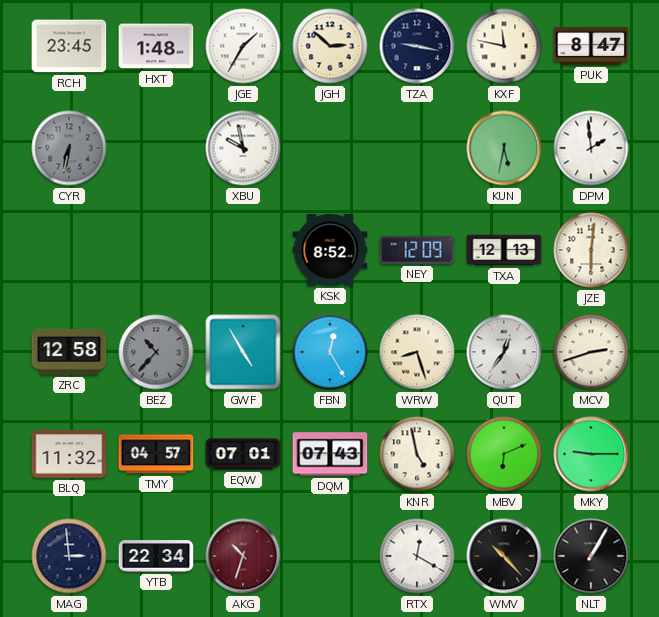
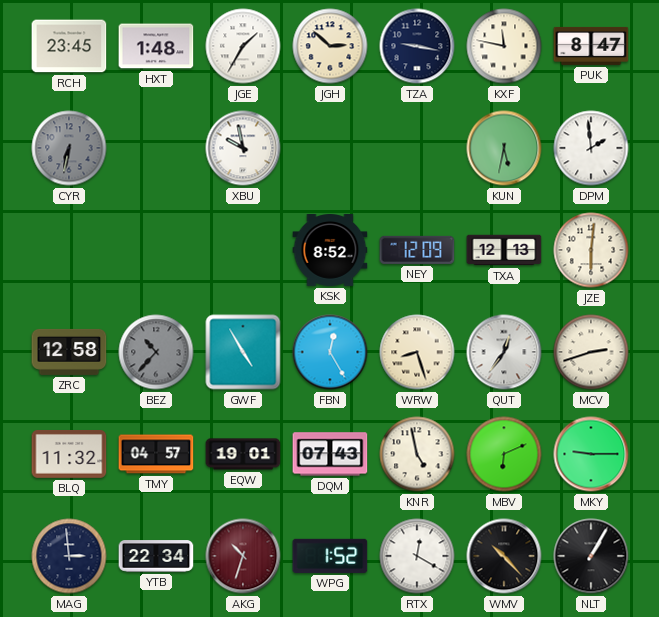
EQW: 07:01 -> 19:01 (243, 454)
WPG: none -> 1:52 (330, 556)
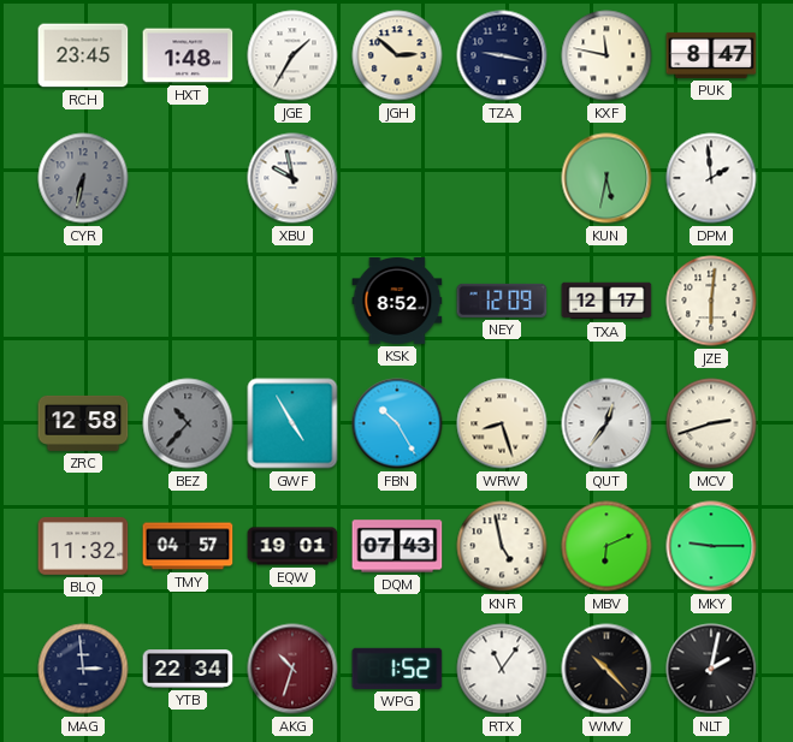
TXA: 12:13 -> 12:17 (606, 301)
FBN: 12:25 -> 10:25 (397, 423)
RTX: 12:20 -> 11:06 (502, 669)
NLT: 1:05 -> 2:02 (711, 669)
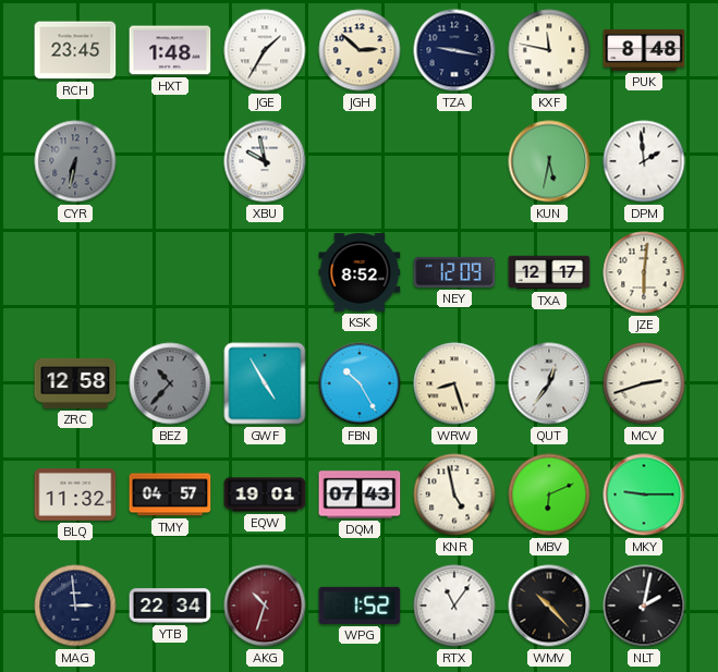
PUK: 8:47 -> 8:48 (644, 50)
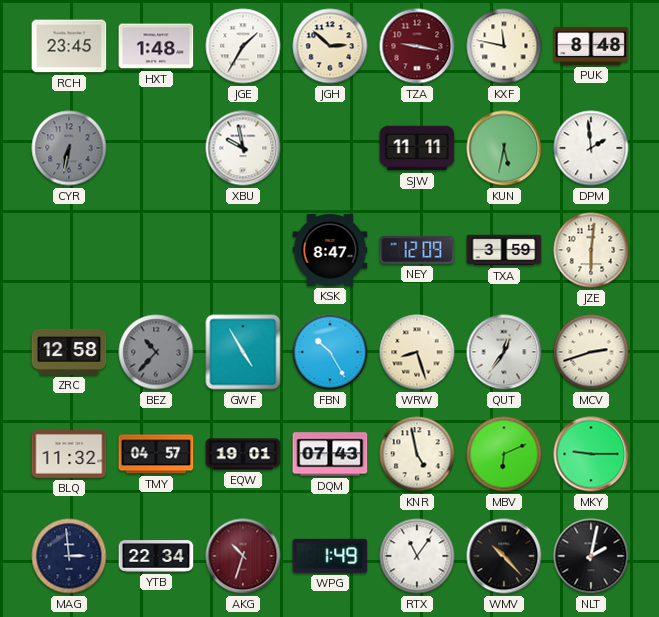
TZA dial: navy -> burgundy (417, 46)
SJW: none -> 11:11 (417, 148)
KSK: 8:52 -> 8:47 (330, 251)
TXA: 12:17 -> 3:59 (504, 250)
WPG: 1:52 -> 1:49 (330, 556)
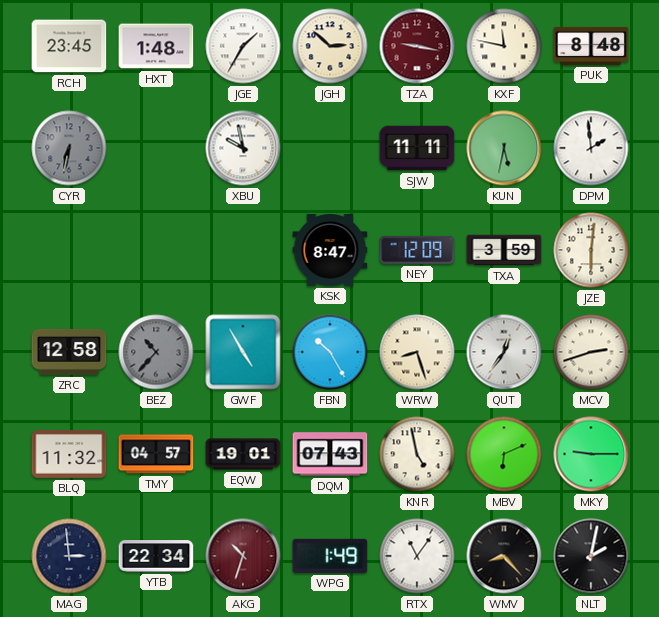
WMV: 10:23 -> 8:23 (504, 556)
